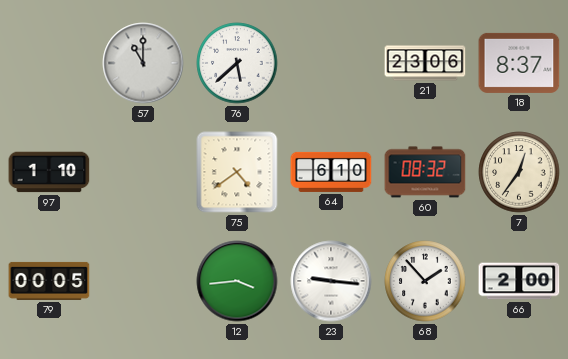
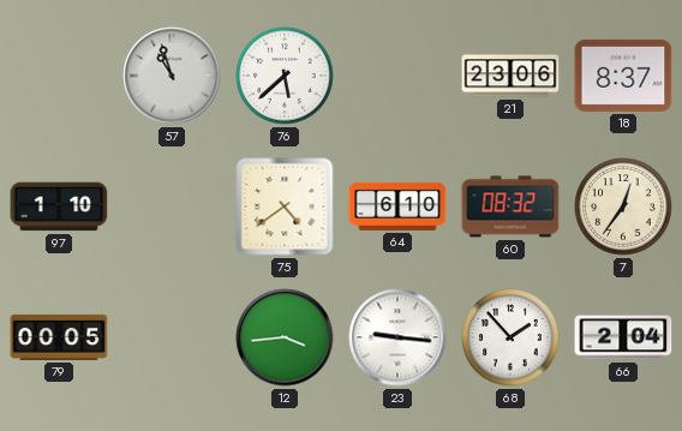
57: 11:00 -> 10:57 (172, 76)
66: 2:00 -> 2:04 (623, 337)
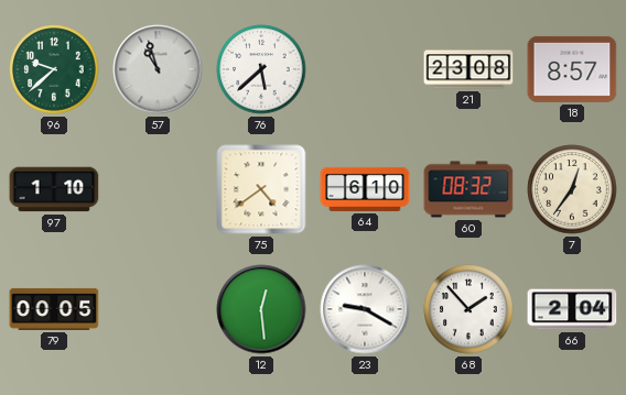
96: none -> 9:38 (54, 69)
21: 23:06 -> 23:08 (468, 69)
18: 8:37 -> 8:57 (572, 69)
12: 3:44 -> 12:29 (261, 309)
23: 9:16 -> 9:20 (365, 309)
